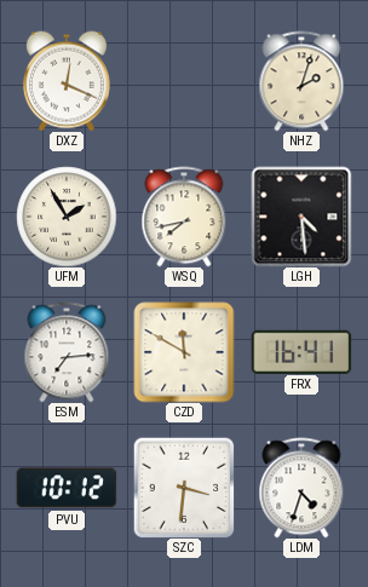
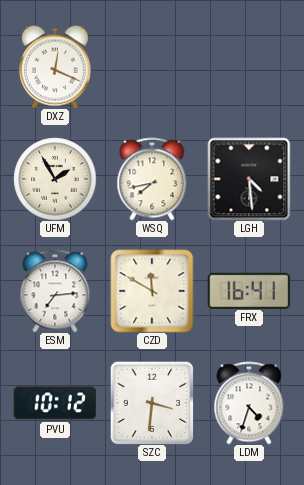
NHZ: 2:03 -> none (301, 81)
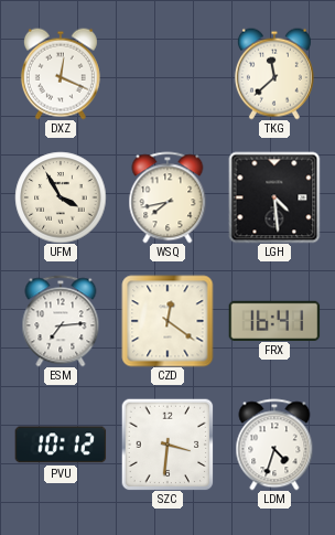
TKG: none -> 11:38 (274, 74)
UFM: 1:55 -> 3:55 (61, 197)
CZD: 11:50 -> 12:21 (167, 321)
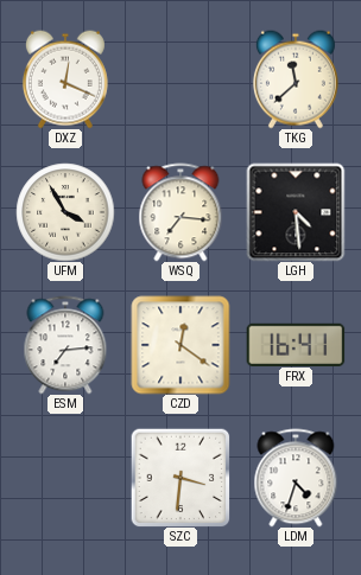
WSQ: 7:43 -> 7:16 (180, 212)
PVU: 10:12 -> none (61, 445)
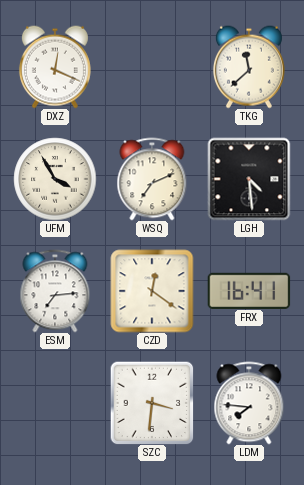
WSQ: 7:16 -> 7:11 (152, 179)
LDM: 4:33 -> 7:46 (249, 403)
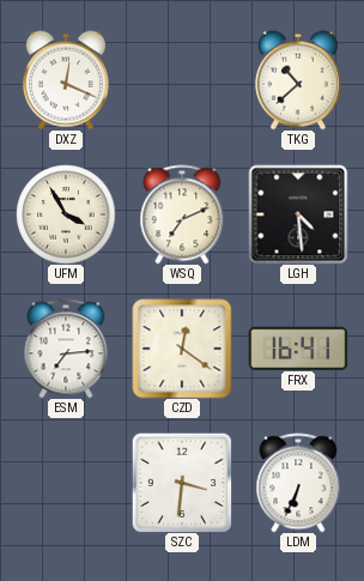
TKG: 11:38 -> 10:38 (298, 80)
LDM: 7:46 -> 6:34 (298, 483)
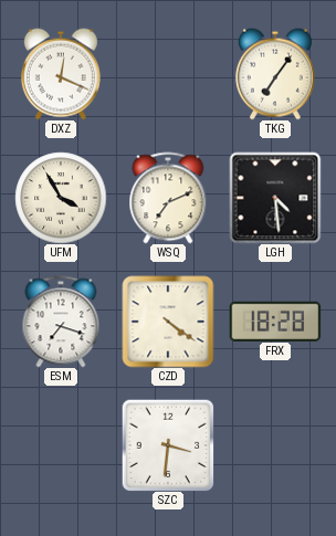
TKG: 10:38 -> 7:06 (275, 74)
ESM: 7:14 -> 7:18 (61, 322)
CZD: 12:21 -> 4:21 (168, 322)
FRX: 16:41 -> 18:28 (275, 320)
LDM: 6:34 -> none (298, 483)
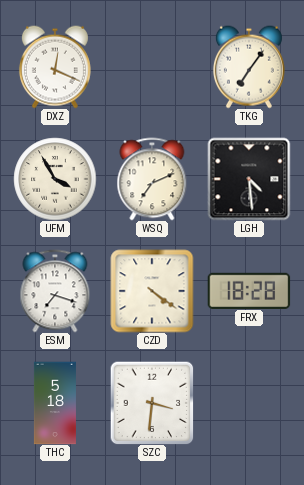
THC: none -> 5:18 (55, 403)
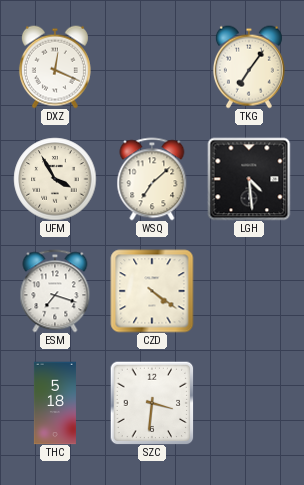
WSQ: 7:11 -> 7:08 (152, 179)
FRX: 18:28 -> none (249, 290)
